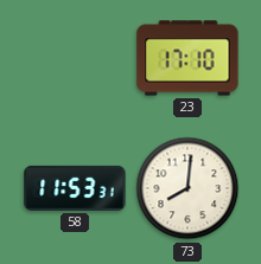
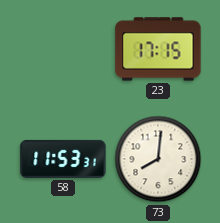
23: 17:10 -> 17:15 (158, 49)
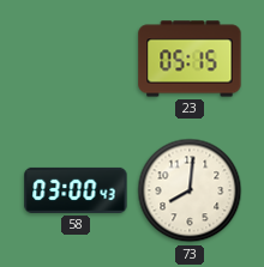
23: 17:15 -> 05:15 (190, 59)
58: 11:53 -> 03:00 (76, 190)
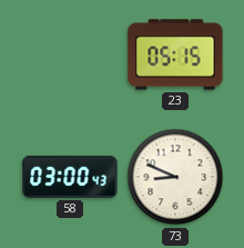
73: 8:01 -> 8:49 (175, 177)
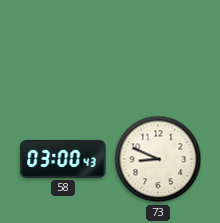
23: 05:15 -> none (175, 54)
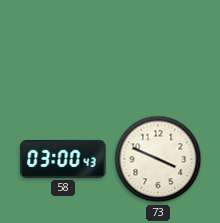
73: 8:49 -> 3:49 (158, 159)
